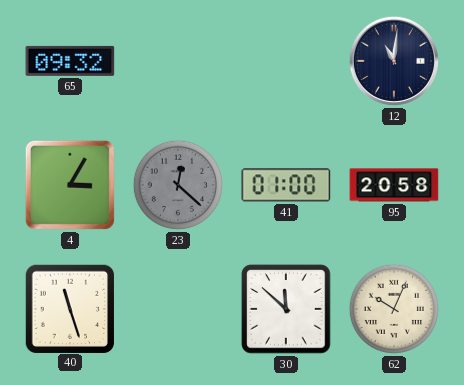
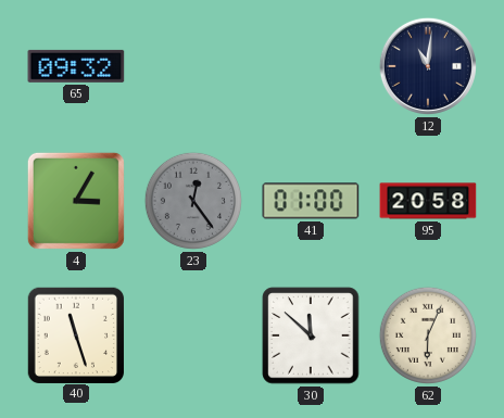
23: 12:22 -> 12:24 (193, 201)
62: 10:04 -> 6:04 (428, 335)
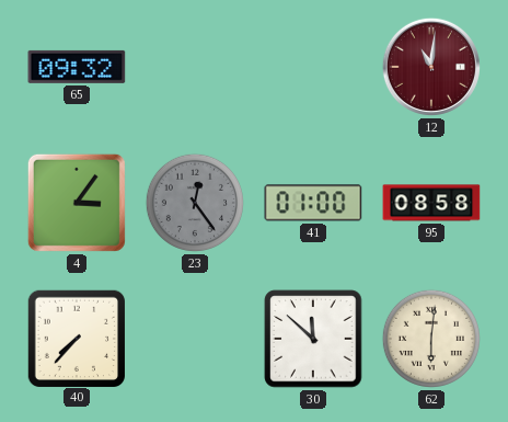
12 dial: navy -> burgundy (431, 67)
4: 3:05 -> 3:06 (77, 203)
95: 20:58 -> 08:58 (431, 203)
40: 11:27 -> 7:37 (76, 338)
62: 6:04 -> 6:01 (431, 339)
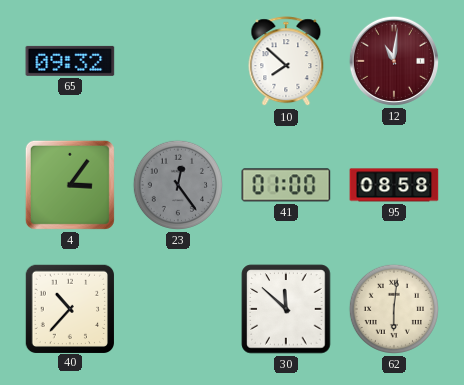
10: none -> 7:52 (286, 62)
40: 7:37 -> 10:37 (69, 308)
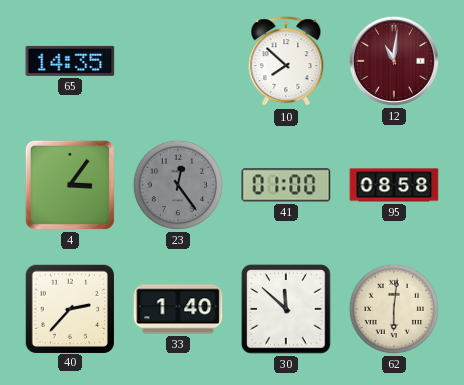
65: 09:32 -> 14:35 (70, 61)
40: 10:37 -> 2:37 (69, 308)
33: none -> 1:40 (178, 309)
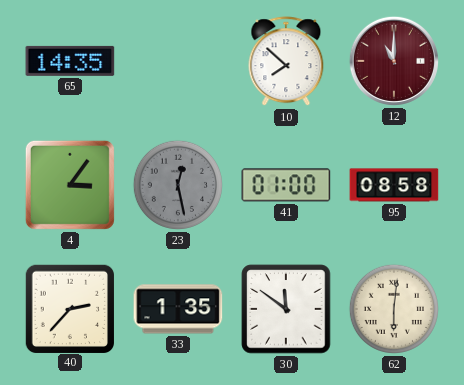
12: 11:01 -> 11:00 (394, 61)
23: 12:24 -> 12:28 (178, 185)
33: 1:40 -> 1:35 (178, 309)
30: 11:52 -> 11:51 (286, 309)
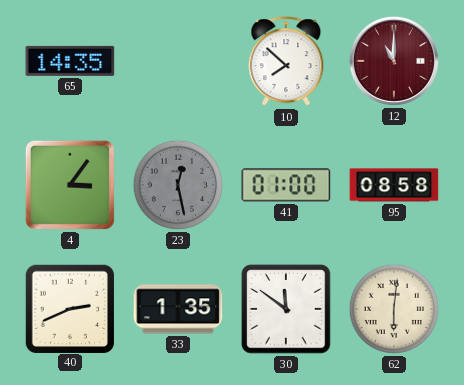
40: 2:37 -> 2:41 (69, 308)
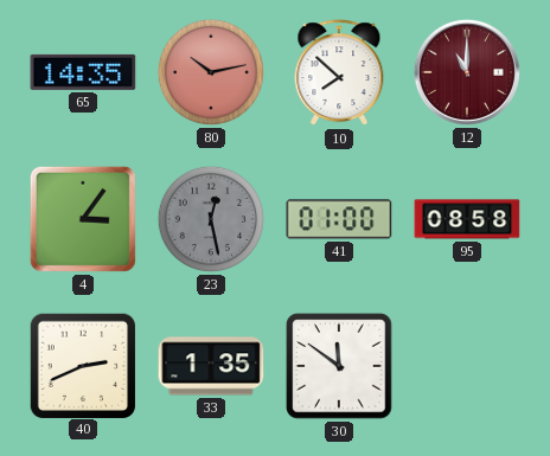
80: none -> 10:13 (211, 72)
62: 6:01 -> none (394, 309)
